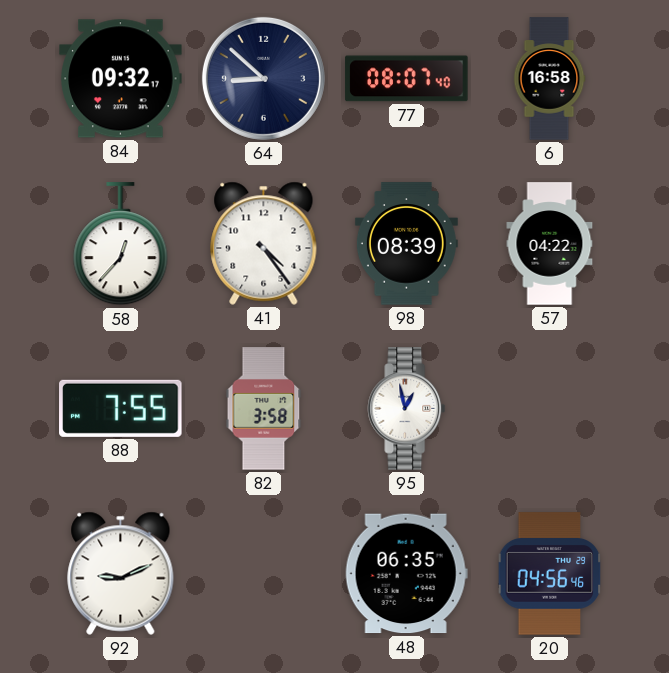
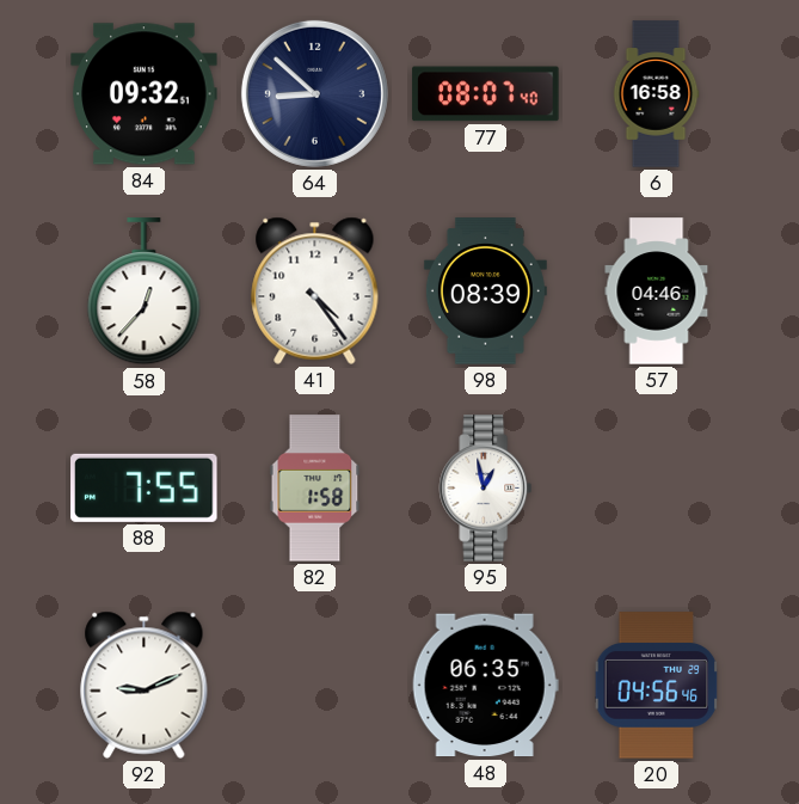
84: 09:32:17 -> 09:32:51 (145, 94)
57: 04:22 -> 04:46 (657, 291)
82: 3:58 -> 1:58 (315, 489)
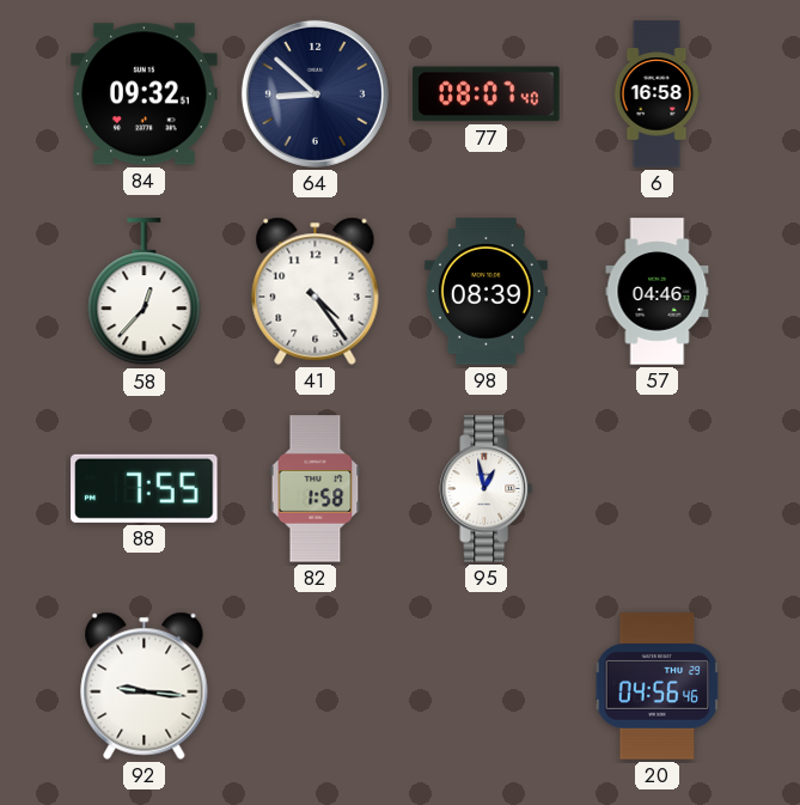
92: 9:11 -> 9:16 (145, 685)
48: 06:35 -> none (485, 686)
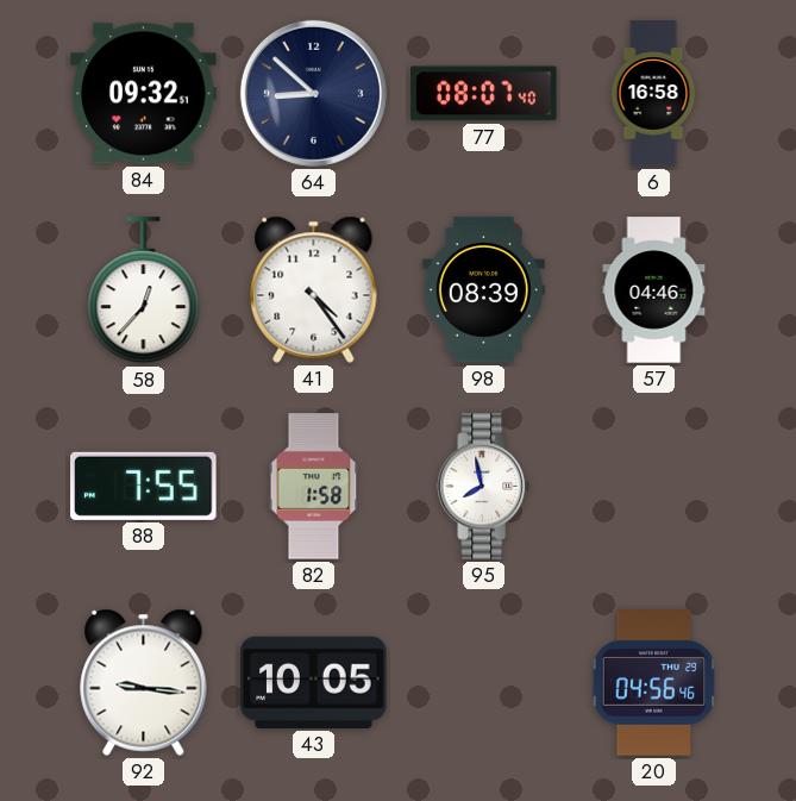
95: 12:58 -> 7:58 (484, 487)
43: none -> 10:05 (314, 682)
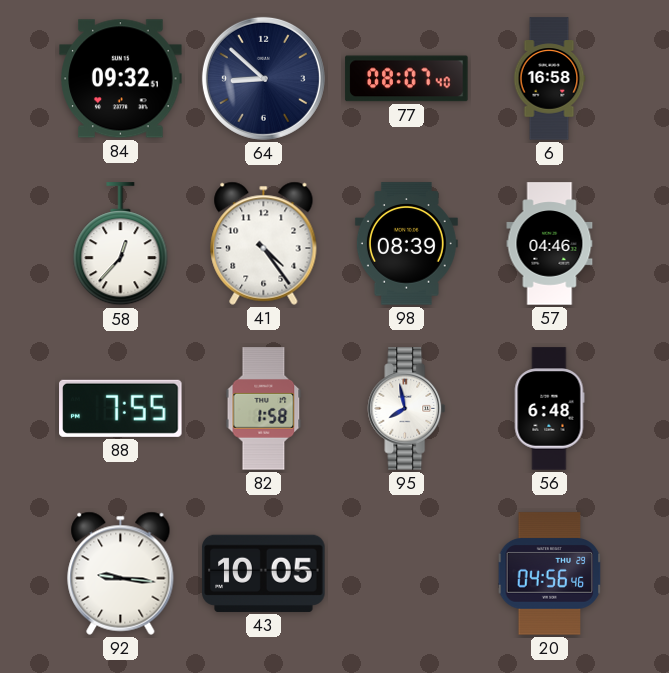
56: none -> 6:48 (549, 409)
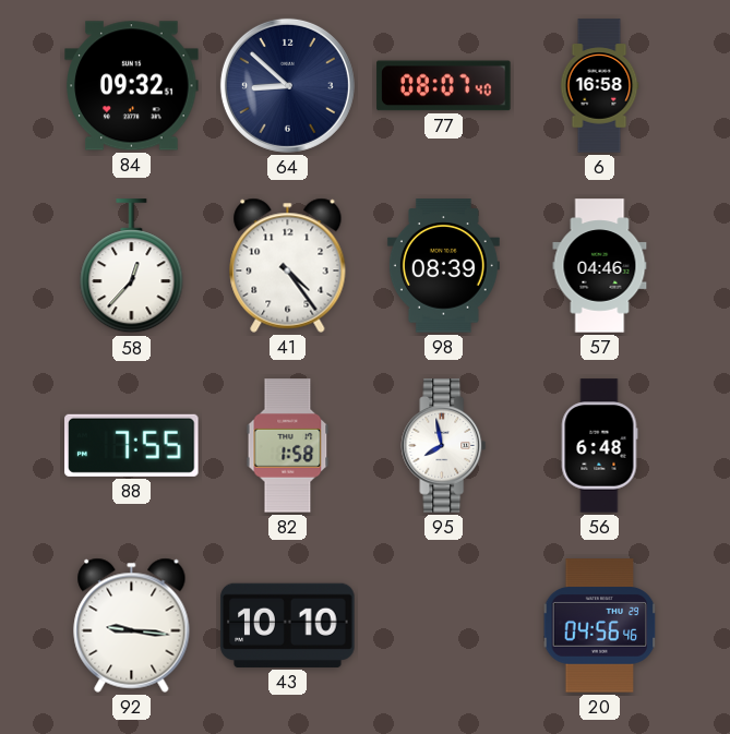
43: 10:05 -> 10:10 (288, 625)
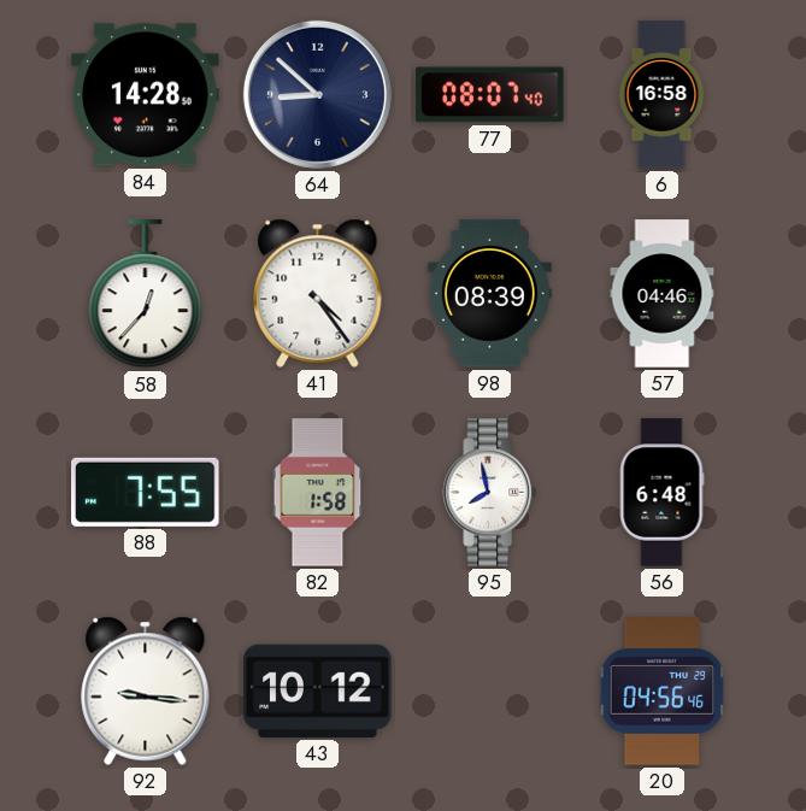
84: 09:32 -> 14:28 (146, 95)
43: 10:10 -> 10:12 (318, 690)
